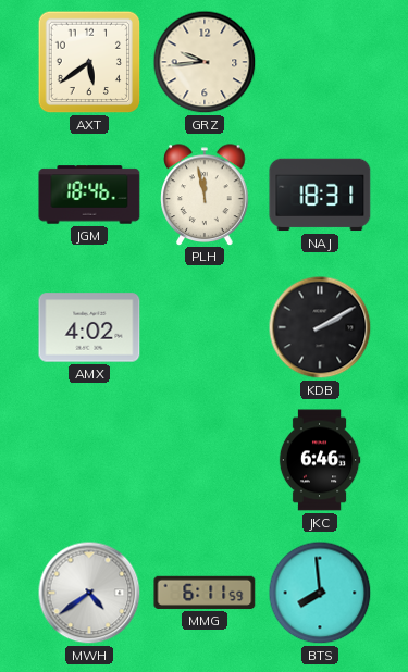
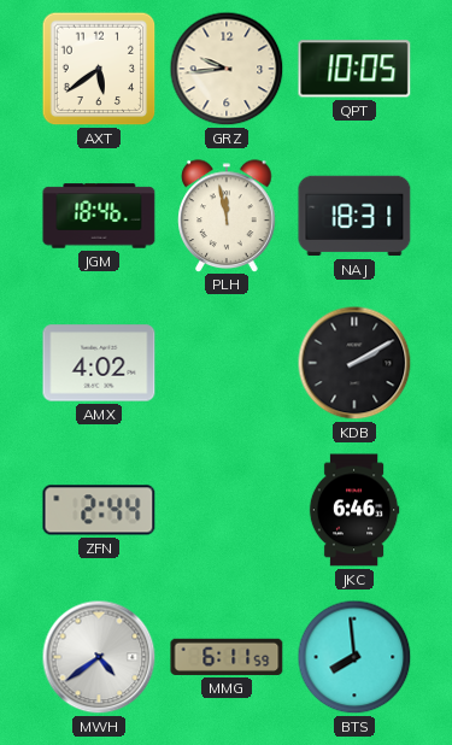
QPT: none -> 10:05 (354, 69)
ZFN: none -> 2:44 (99, 510)
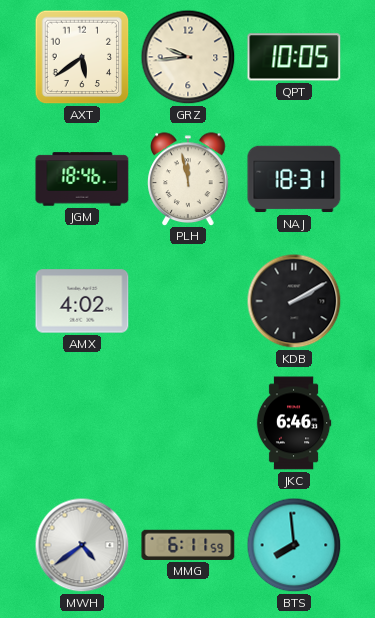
ZFN: 2:44 -> none (99, 510)
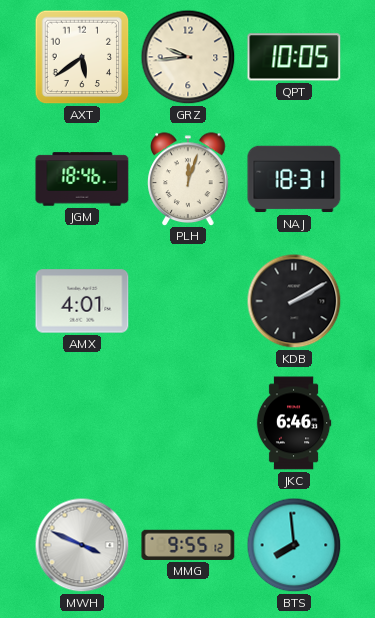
PLH: 11:58 -> 12:03 (188, 179)
AMX: 4:02 -> 4:01 (82, 301)
MWH: 4:39 -> 3:49 (82, 545)
MMG: 6:11 -> 9:55 (188, 545)
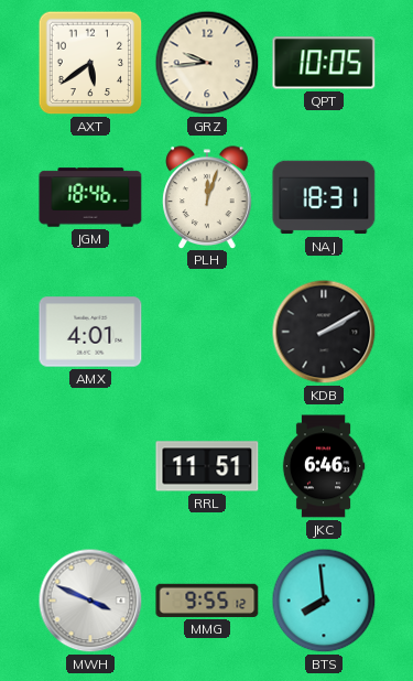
RRL: none -> 11:51 (207, 466)
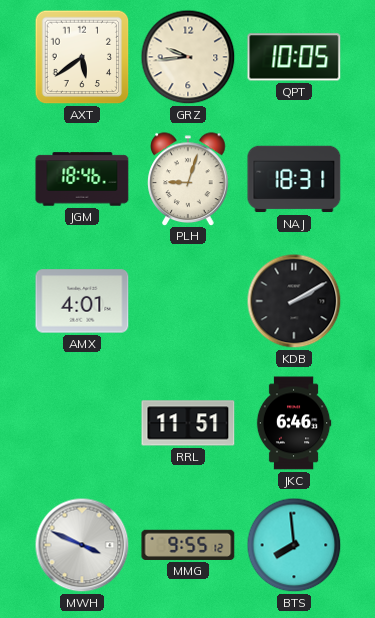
PLH: 12:03 -> 9:03 (188, 179)
